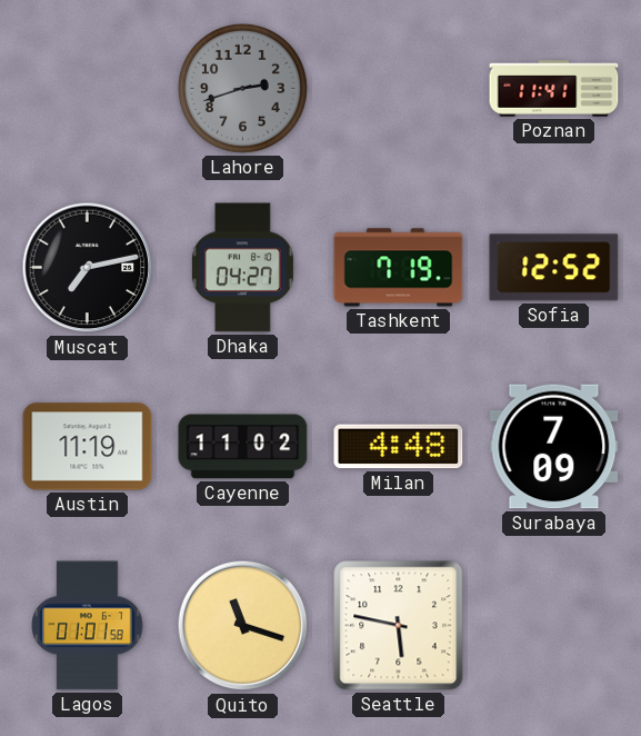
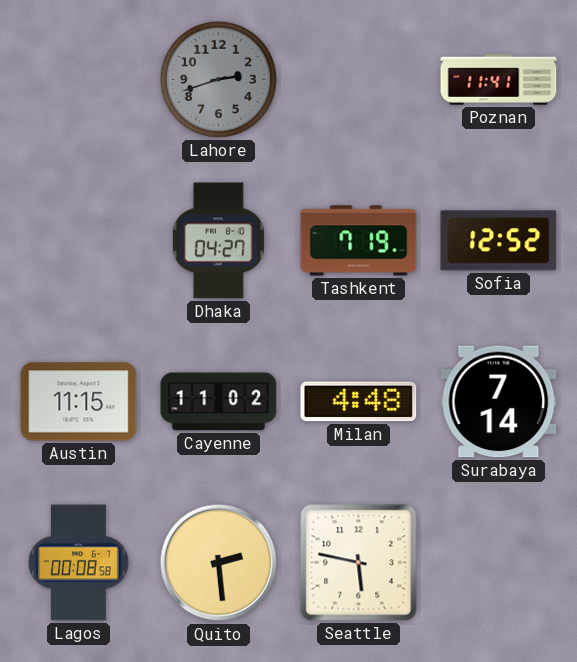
Muscat: 7:13 -> none (88, 268)
Austin: 11:19 -> 11:15 (79, 402)
Surabaya: 7:09 -> 7:14 (499, 402)
Lagos: 01:01 -> 00:08 (79, 563)
Quito: 11:18 -> 2:29 (219, 563)
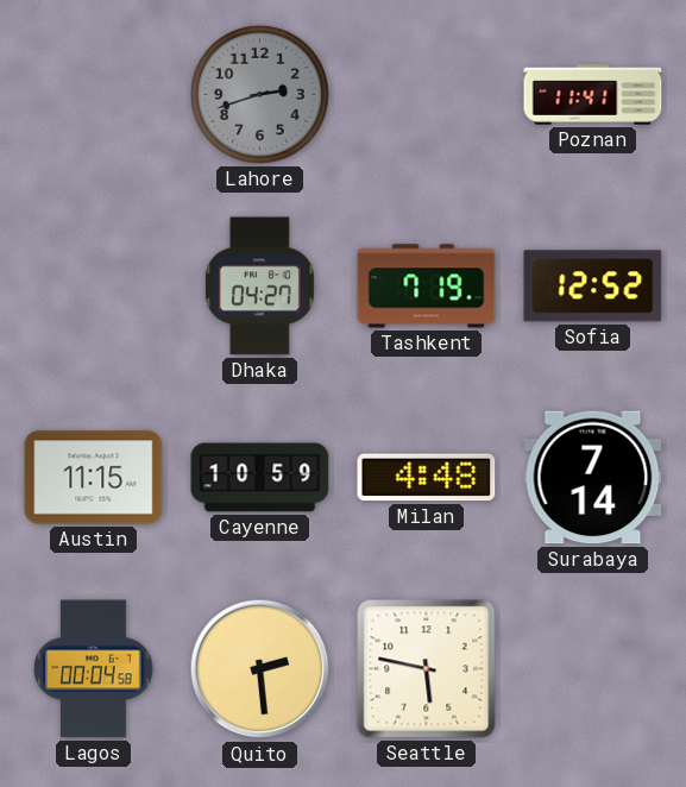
Cayenne: 11:02 -> 10:59 (260, 478)
Lagos: 00:08 -> 00:04 (94, 669)
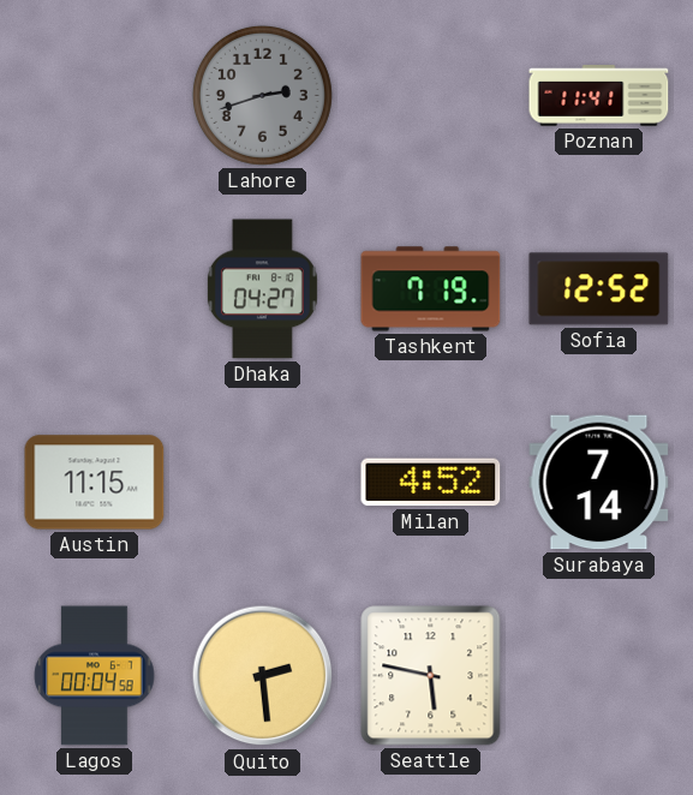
Cayenne: 10:59 -> none (260, 478)
Milan: 4:48 -> 4:52 (431, 483)
